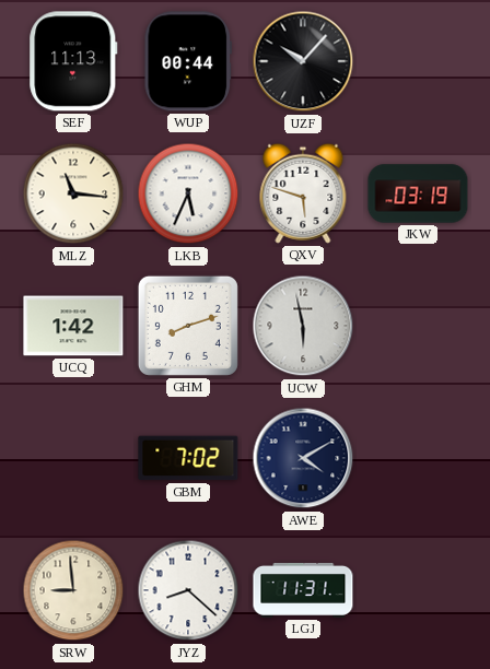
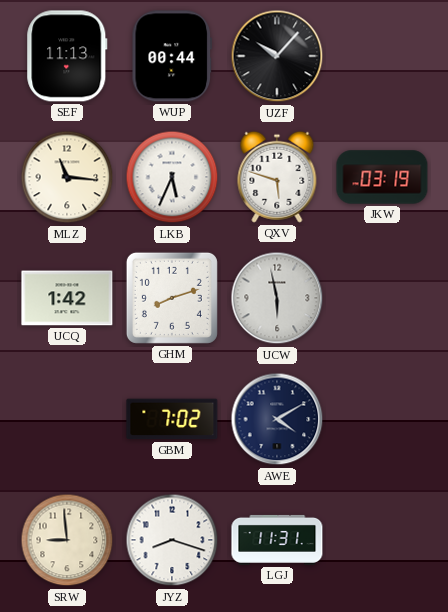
JYZ: 8:22 -> 8:18 (172, 540)
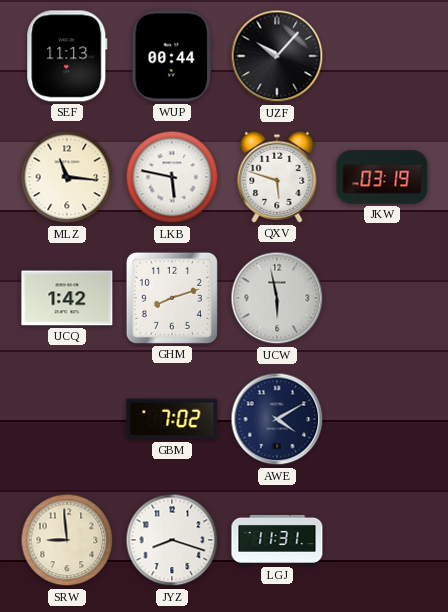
LKB: 5:34 -> 5:47 (172, 177)
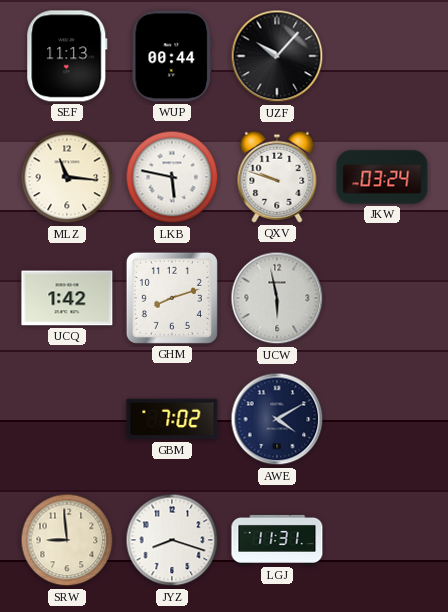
QXV: 5:48 -> 9:48 (277, 177)
JKW: 03:19 -> 03:24 (382, 177)
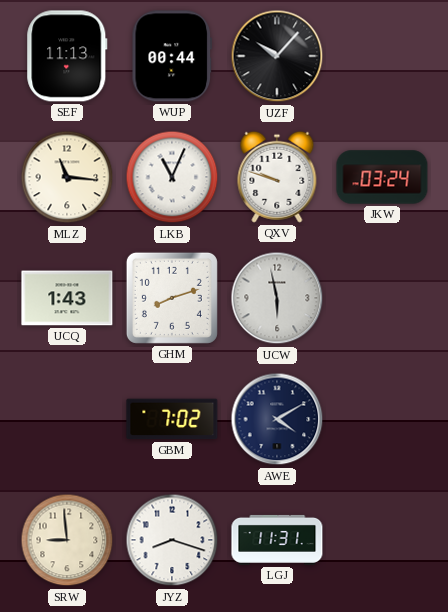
LKB: 5:47 -> 11:04 (172, 177)
UCQ: 1:42 -> 1:43 (67, 298)
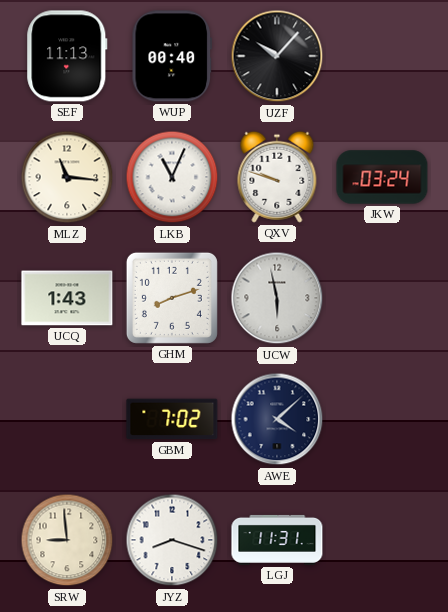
WUP: 00:44 -> 00:40 (171, 56)
AWE: 4:10 -> 4:08 (277, 419)
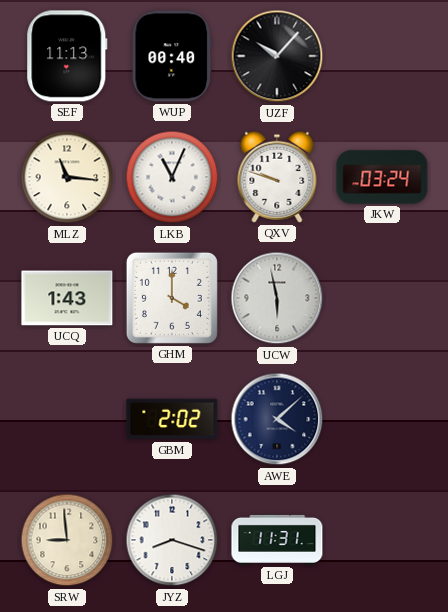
GHM: 8:12 -> 4:00 (172, 298)
GBM: 7:02 -> 2:02 (172, 419)
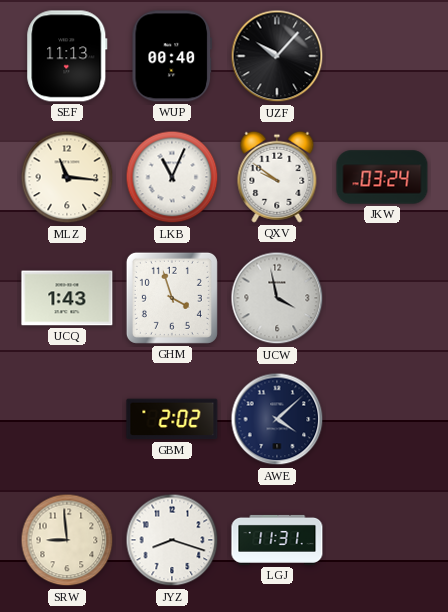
QXV: 9:48 -> 9:51 (277, 177)
GHM: 4:00 -> 3:57 (172, 298)
UCW: 5:58 -> 3:58 (277, 298)
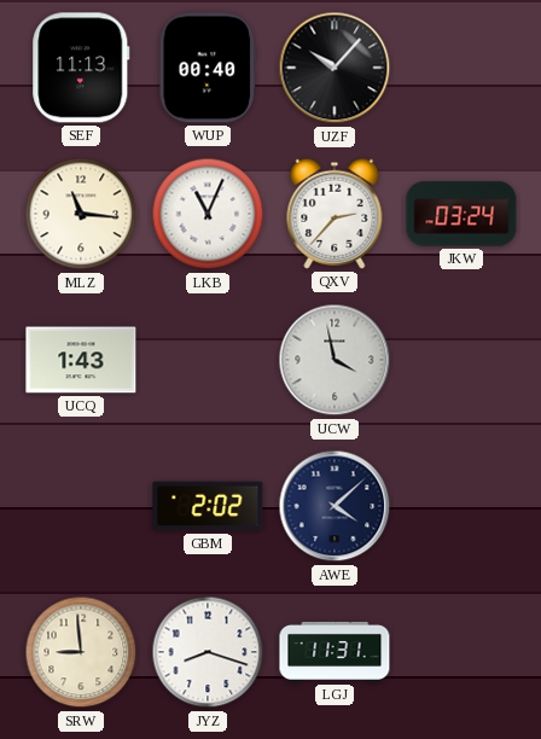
QXV: 9:51 -> 2:37 (335, 214)
GHM: 3:57 -> none (172, 298)
